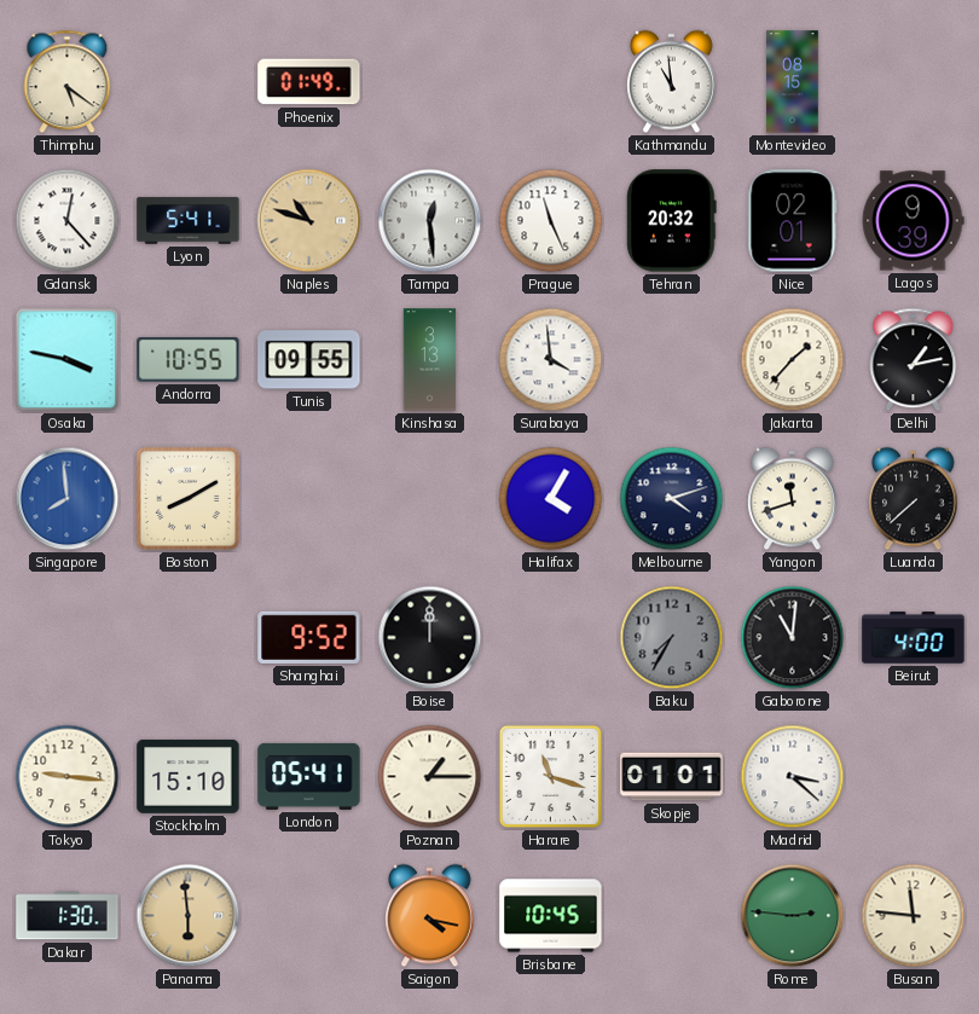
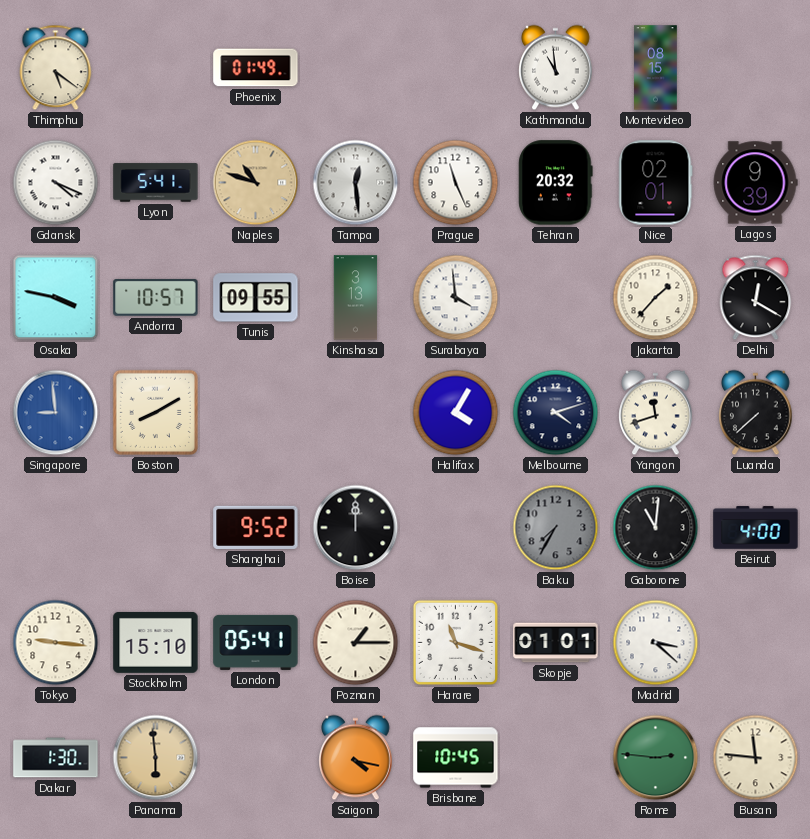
Gdansk: 12:23 -> 4:19 (56, 183)
Andorra: 10:55 -> 10:57 (156, 297)
Delhi: 1:13 -> 12:20 (756, 298)
Singapore: 7:59 -> 8:59 (56, 413)
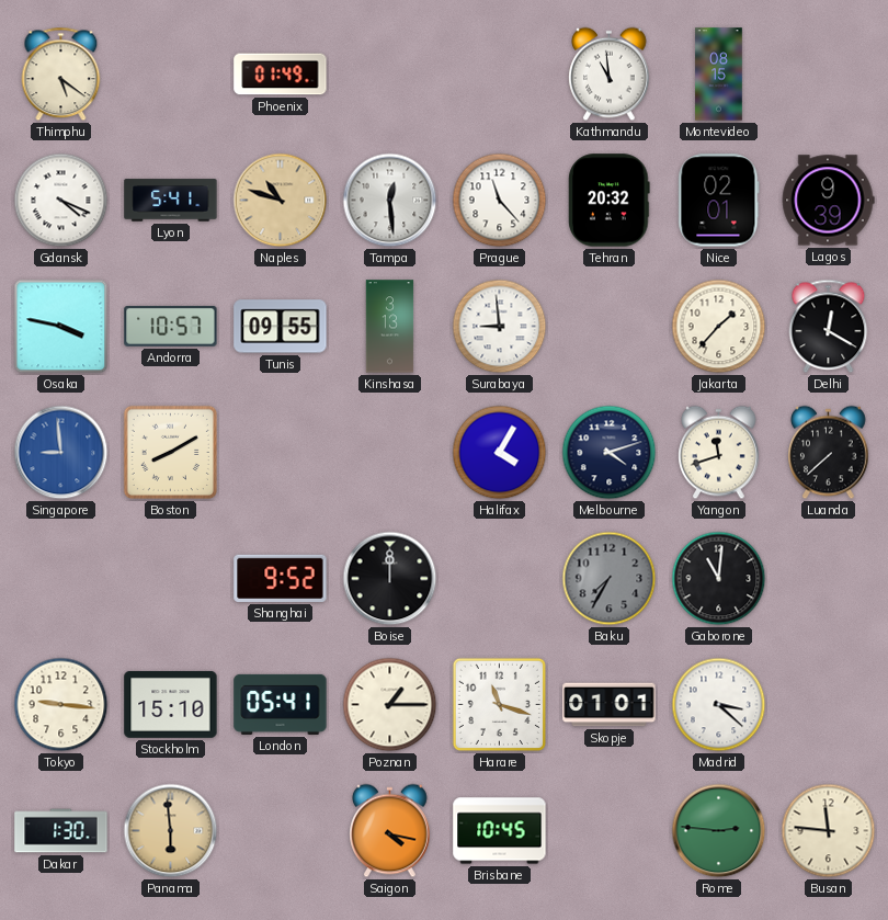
Prague: 11:26 -> 11:23 (500, 201)
Surabaya: 3:59 -> 8:59 (500, 327)
Beirut: 4:00 -> none (756, 528)
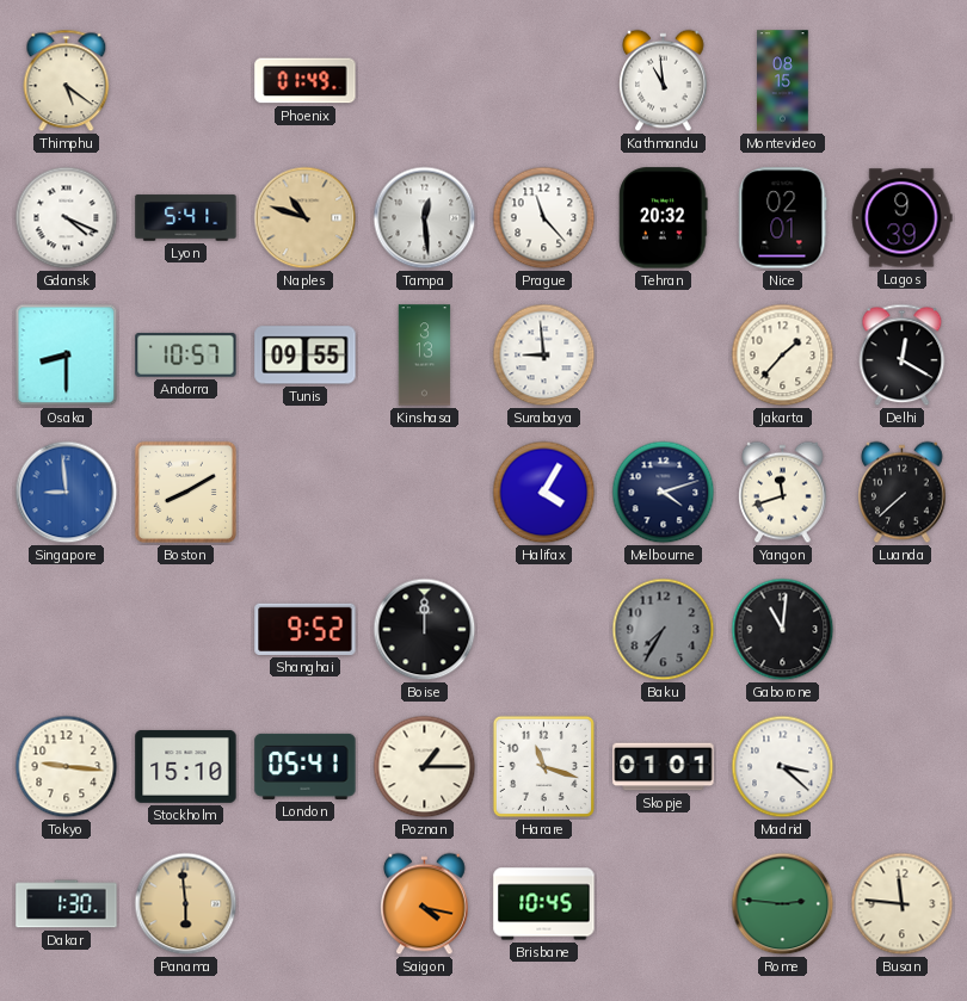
Osaka: 3:47 -> 8:30 (67, 356)
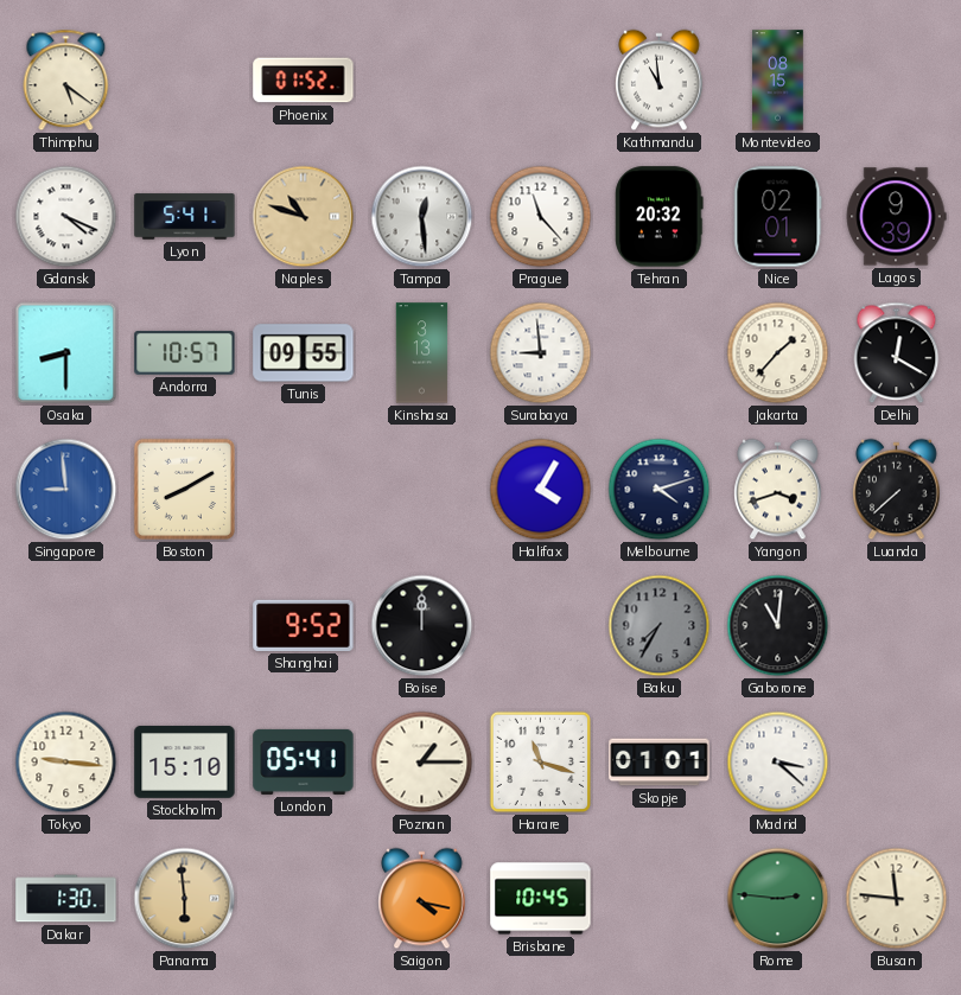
Phoenix: 01:49 -> 01:52 (304, 81)
Yangon: 11:42 -> 3:42 (778, 490)
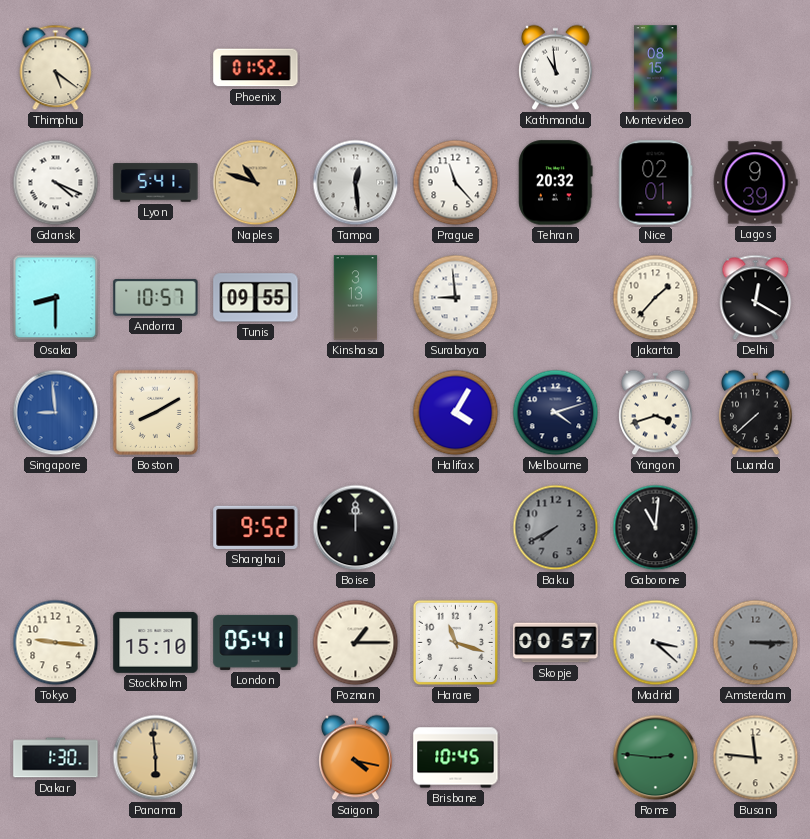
Baku: 7:35 -> 7:40 (556, 528)
Skopje: 01:01 -> 00:57 (556, 643)
Amsterdam: none -> 3:15 (756, 643)
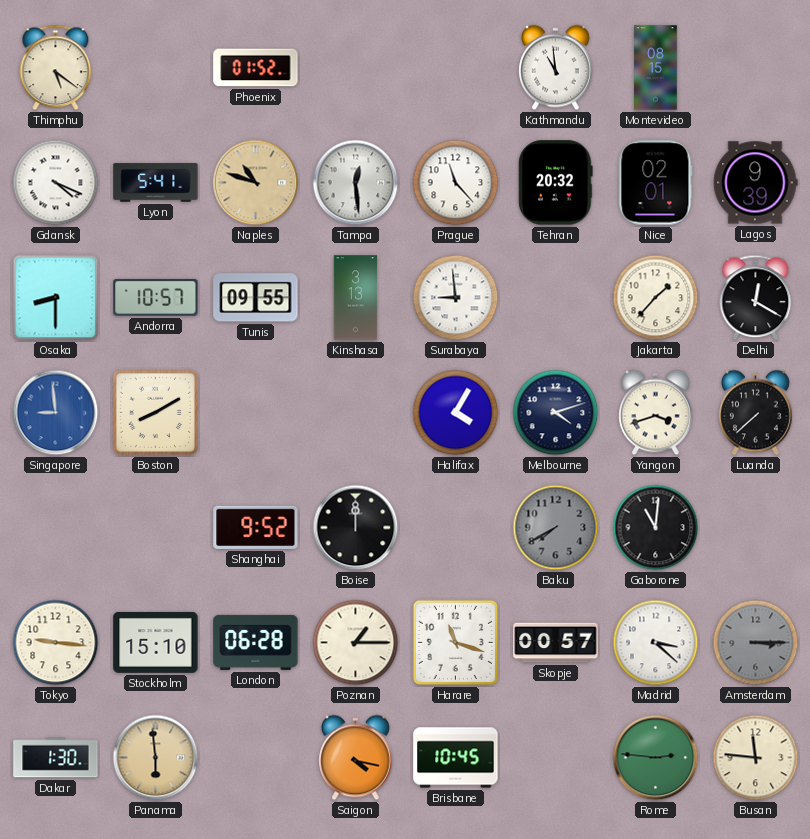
London: 05:41 -> 06:28 (256, 642)
